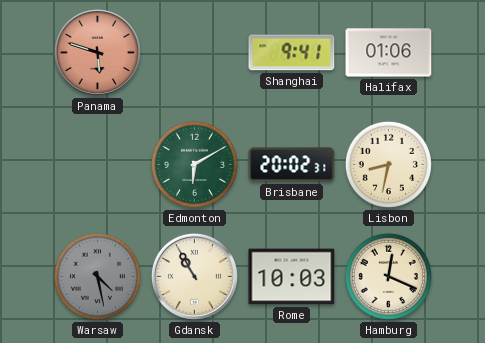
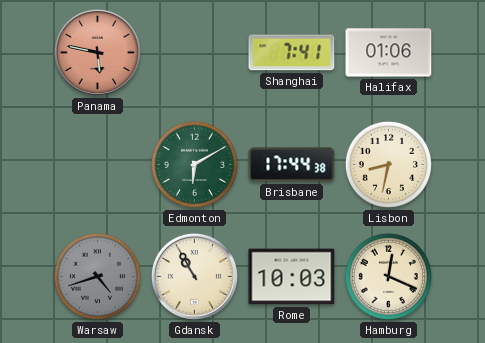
Panama: 5:48 -> 5:47 (97, 52)
Shanghai: 9:41 -> 7:41 (292, 53)
Brisbane: 20:02 -> 17:44 (292, 165)
Warsaw: 4:28 -> 4:42 (97, 276)
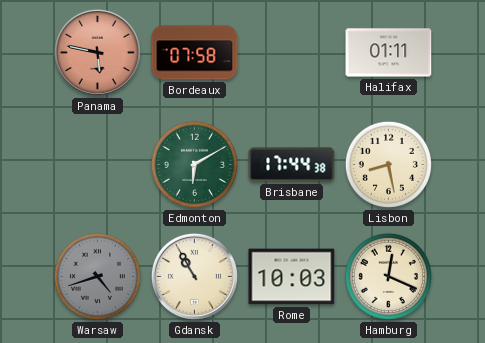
Bordeaux: none -> 07:58 (195, 53)
Shanghai: 7:41 -> none (292, 53)
Halifax: 01:06 -> 01:11 (389, 53)
Lisbon: 8:32 -> 8:28 (388, 164)
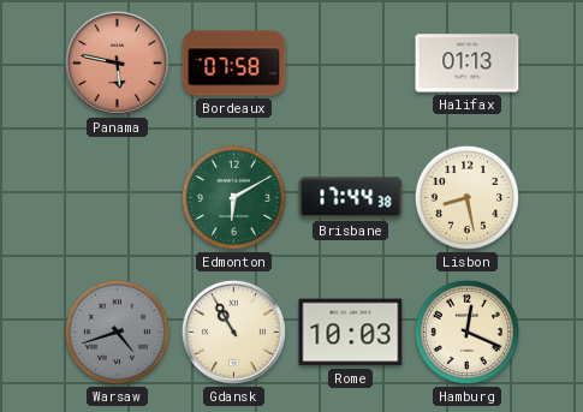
Halifax: 01:11 -> 01:13 (468, 64)
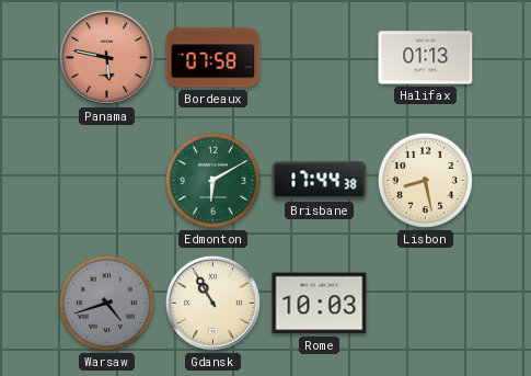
Hamburg: 12:19 -> none (466, 332)
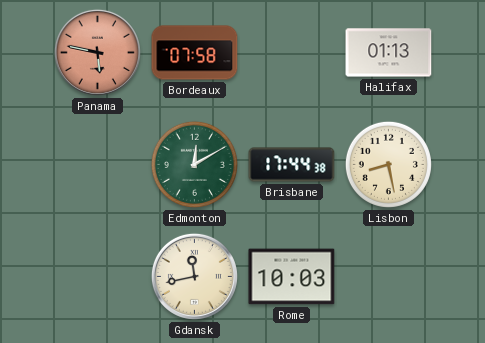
Edmonton: 6:10 -> 12:10 (194, 164)
Warsaw: 4:42 -> none (106, 303)
Gdansk: 10:55 -> 11:43 (194, 276)
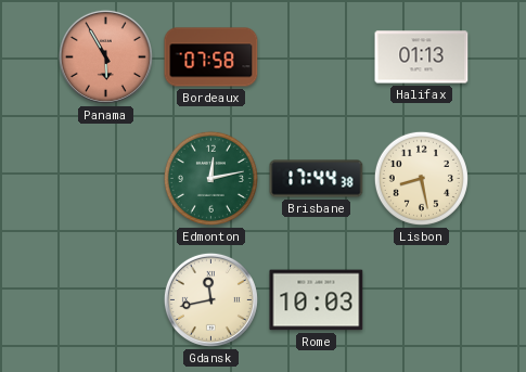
Panama: 5:47 -> 5:55 (105, 56)
Edmonton: 12:10 -> 12:13 (210, 178)
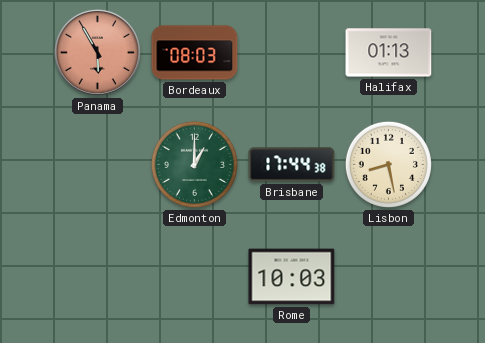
Bordeaux: 07:58 -> 08:03 (195, 53)
Edmonton: 12:13 -> 1:00 (194, 164)
Gdansk: 11:43 -> none (210, 299)
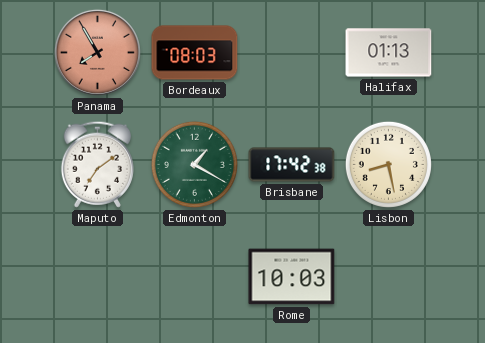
Panama: 5:55 -> 7:55 (97, 52)
Maputo: none -> 7:09 (97, 164)
Edmonton: 1:00 -> 1:20 (194, 164)
Brisbane: 17:44 -> 17:42 (292, 165)
